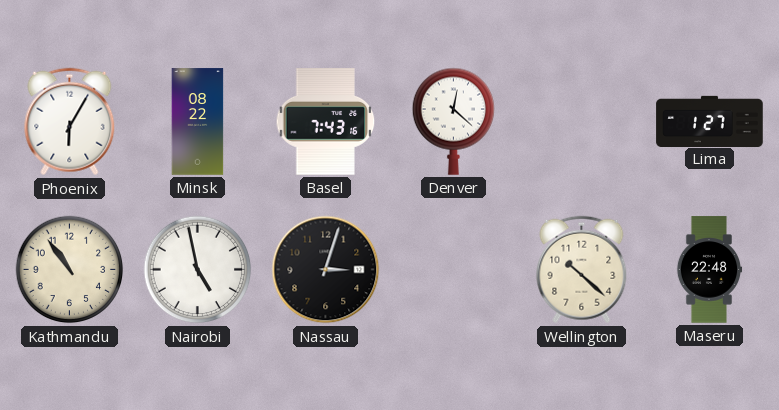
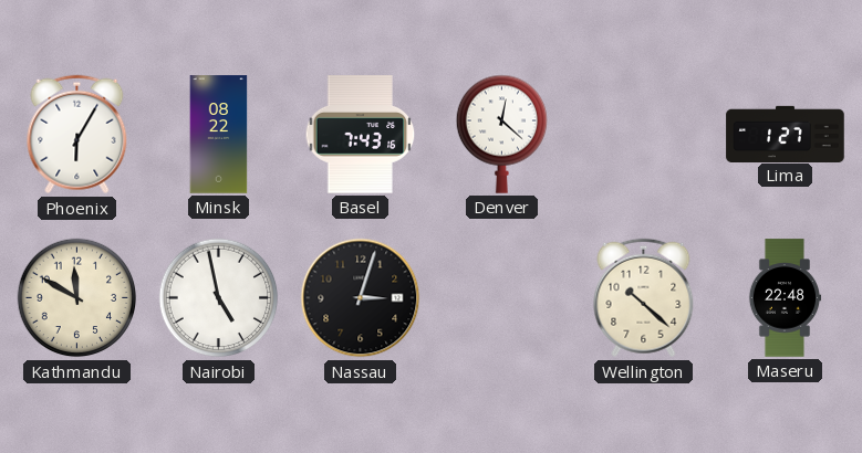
Kathmandu: 10:54 -> 11:50 (77, 298)
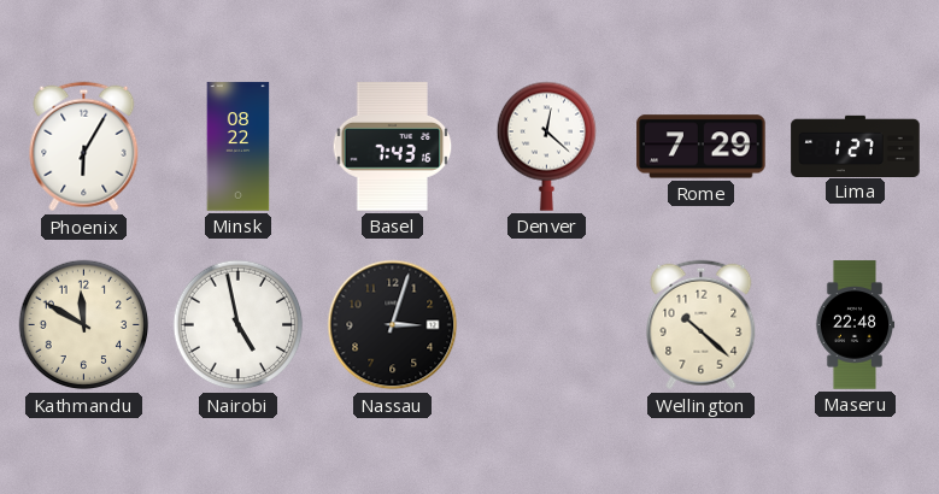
Rome: none -> 7:29 (702, 147)
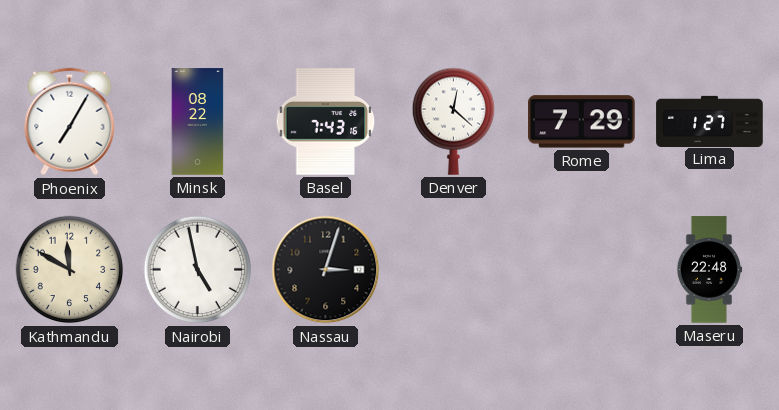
Phoenix: 6:05 -> 7:05 (70, 122)
Wellington: 10:22 -> none (702, 325)
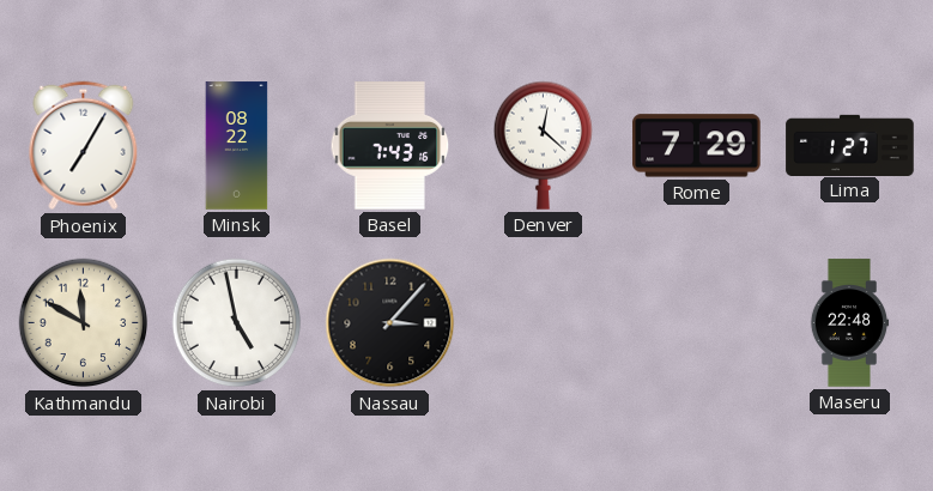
Nassau: 3:03 -> 3:07 (390, 323)
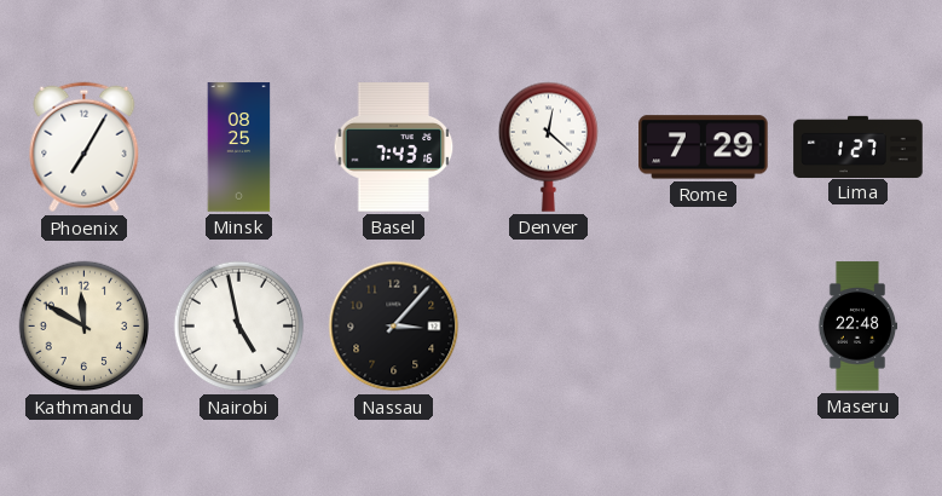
Minsk: 08:22 -> 08:25 (239, 148)
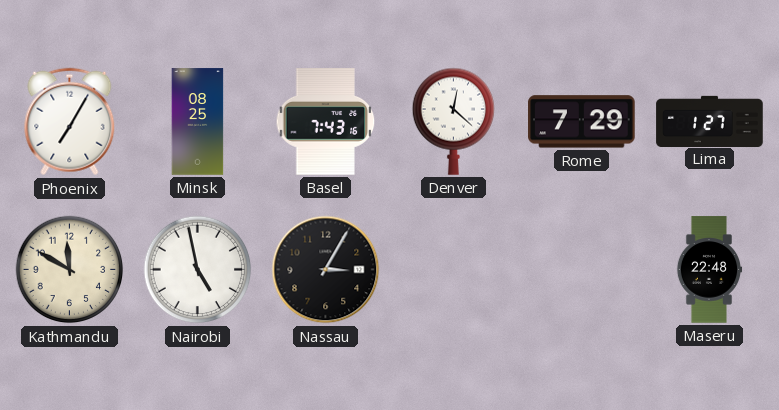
Nassau: 3:07 -> 3:05 (326, 270)
